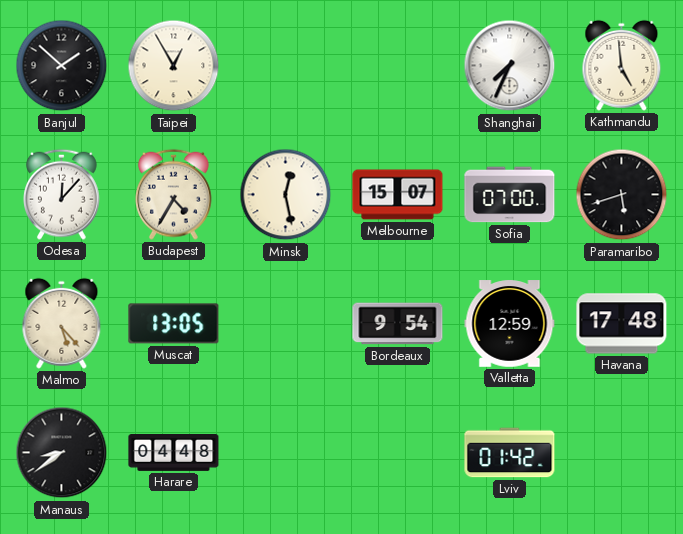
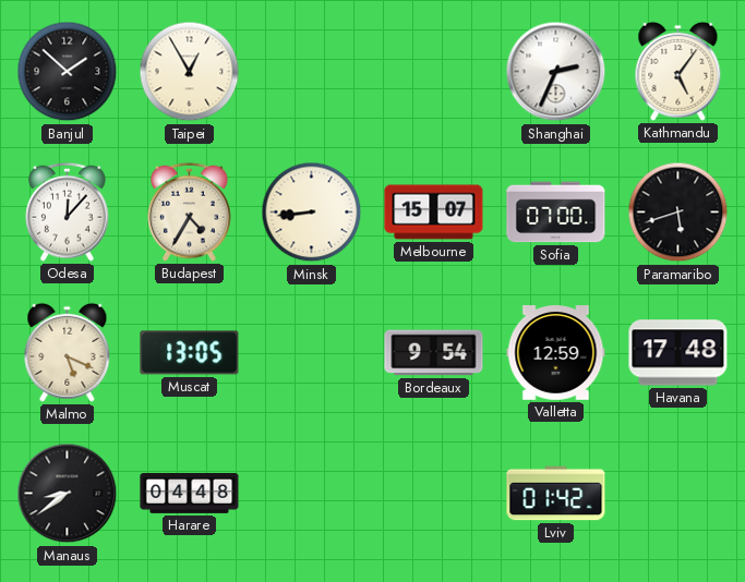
Shanghai: 7:34 -> 2:34 (556, 72)
Kathmandu: 4:59 -> 5:06 (678, 71)
Minsk: 12:28 -> 8:44 (312, 213)
Malmo: 5:23 -> 5:19 (68, 352)
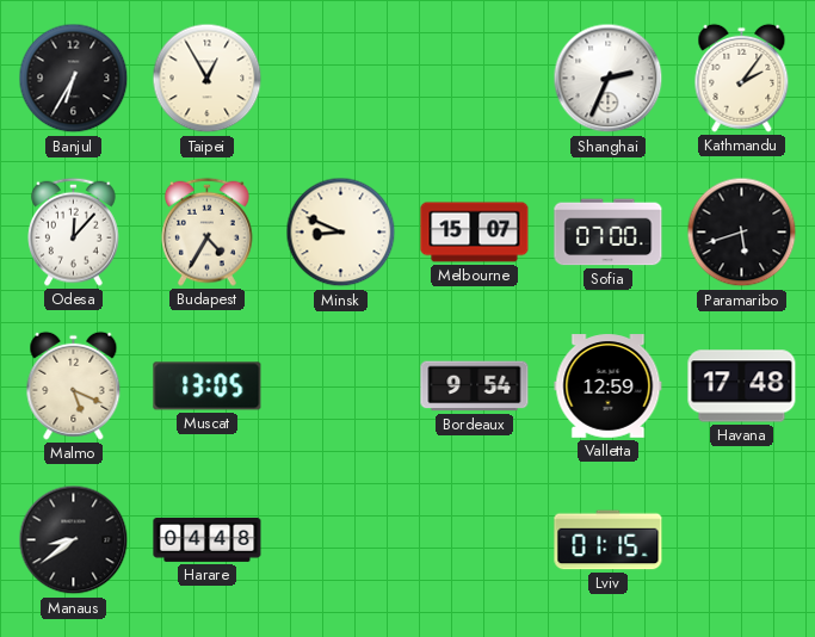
Banjul: 1:52 -> 6:35 (74, 79)
Kathmandu: 5:06 -> 2:06 (742, 78)
Minsk: 8:44 -> 8:49 (341, 233)
Lviv: 01:42 -> 01:15 (609, 540)
